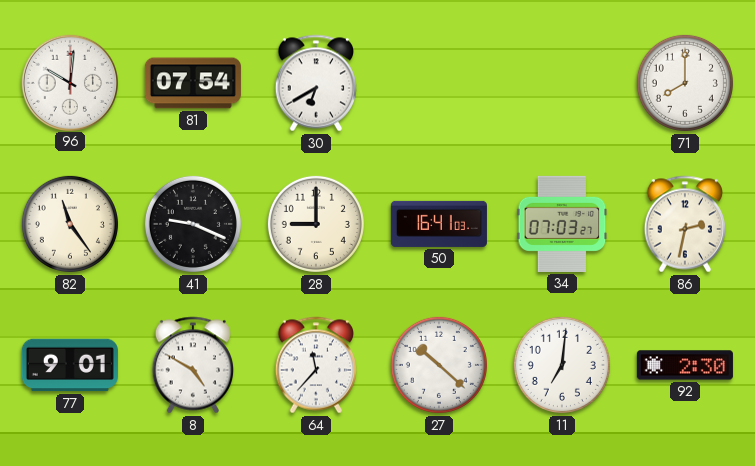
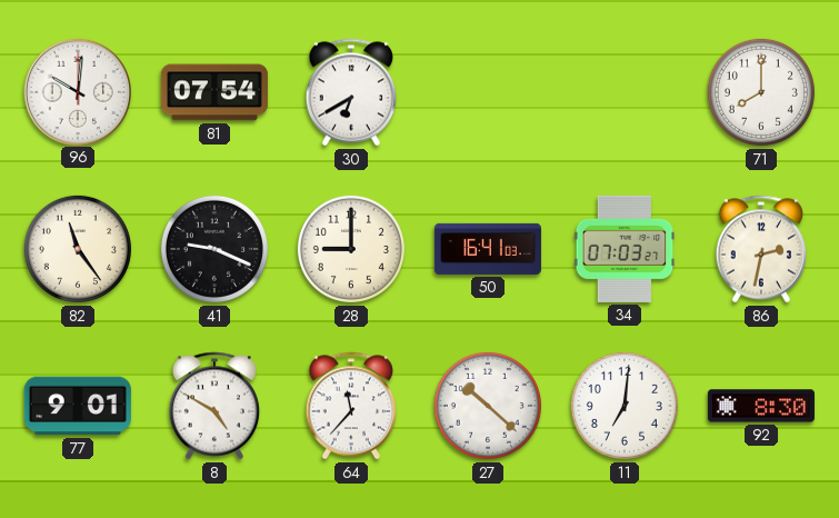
92: 2:30 -> 8:30 (761, 406)
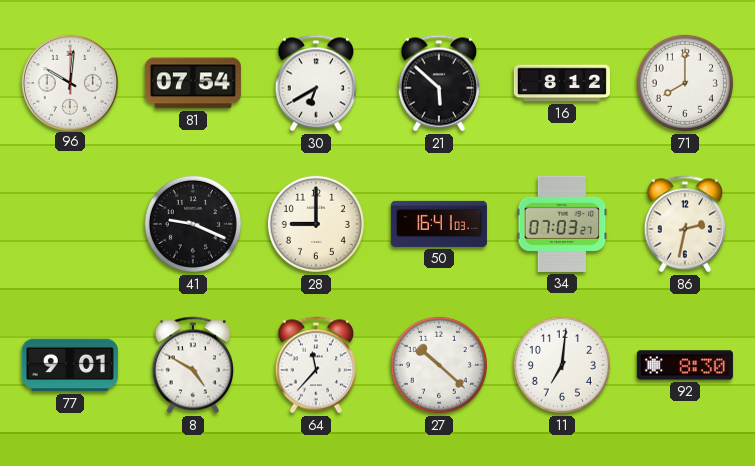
21: none -> 5:52 (438, 83)
16: none -> 8:12 (562, 83)
82: 11:24 -> none (78, 249)
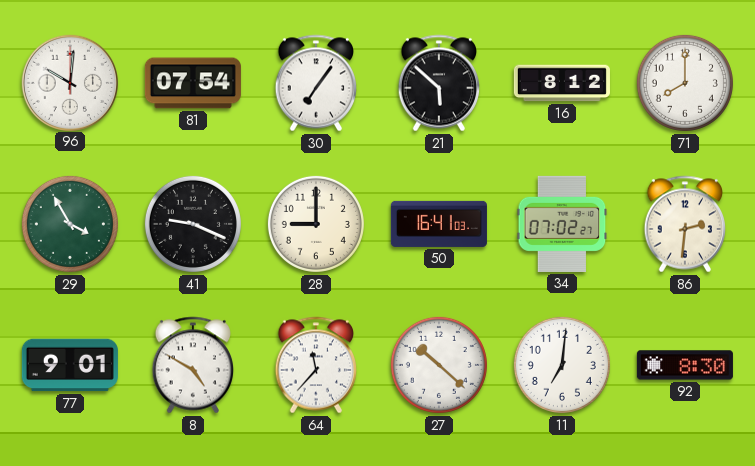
30: 6:40 -> 7:06 (315, 83)
29: none -> 3:55 (70, 224)
34: 07:03 -> 07:02 (562, 224)
86: 2:32 -> 2:31 (684, 224)
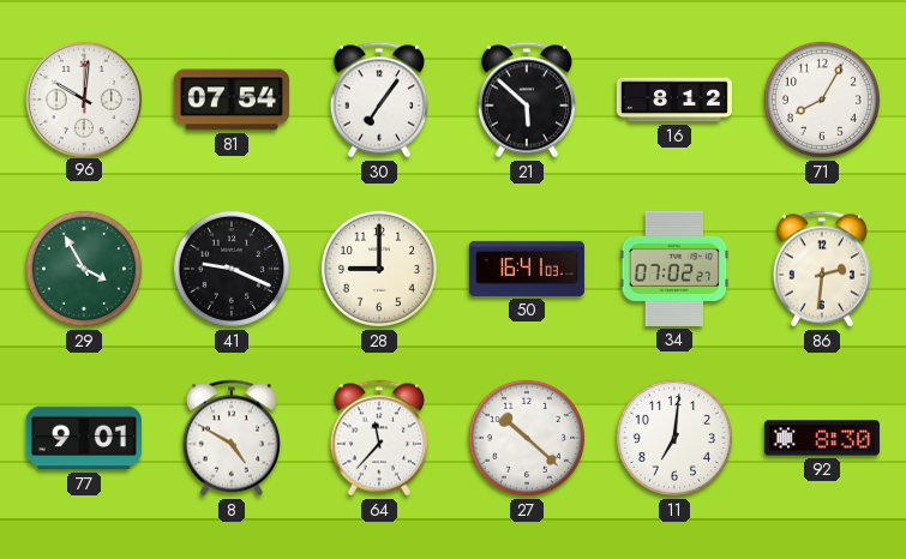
71: 8:00 -> 8:05 (822, 100)
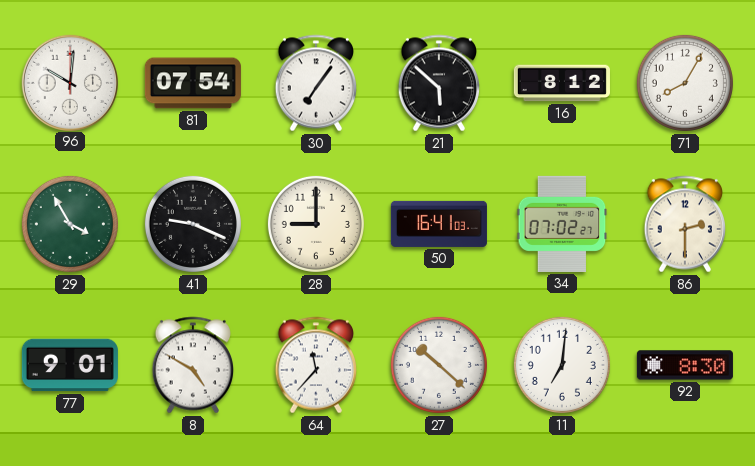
86: 2:31 -> 2:30 (684, 224)
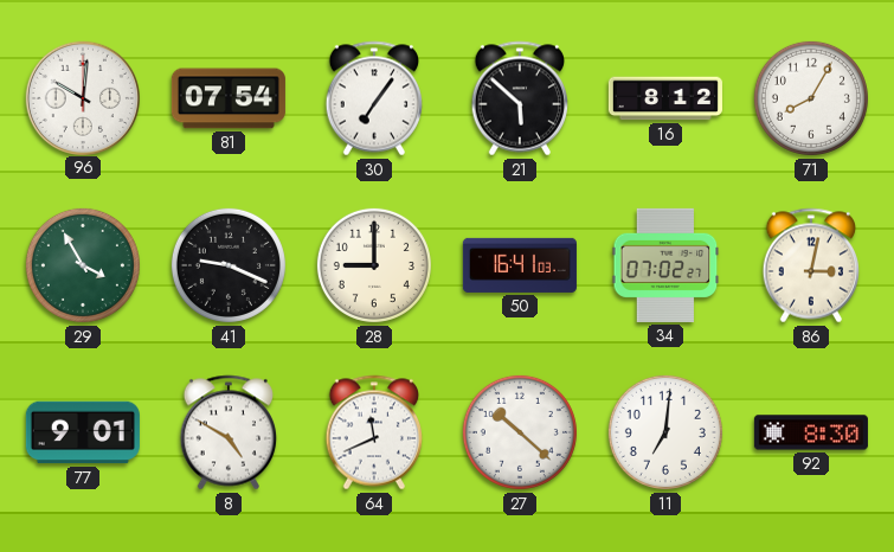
86: 2:30 -> 3:02 (810, 265)
64: 11:37 -> 11:41 (373, 432)
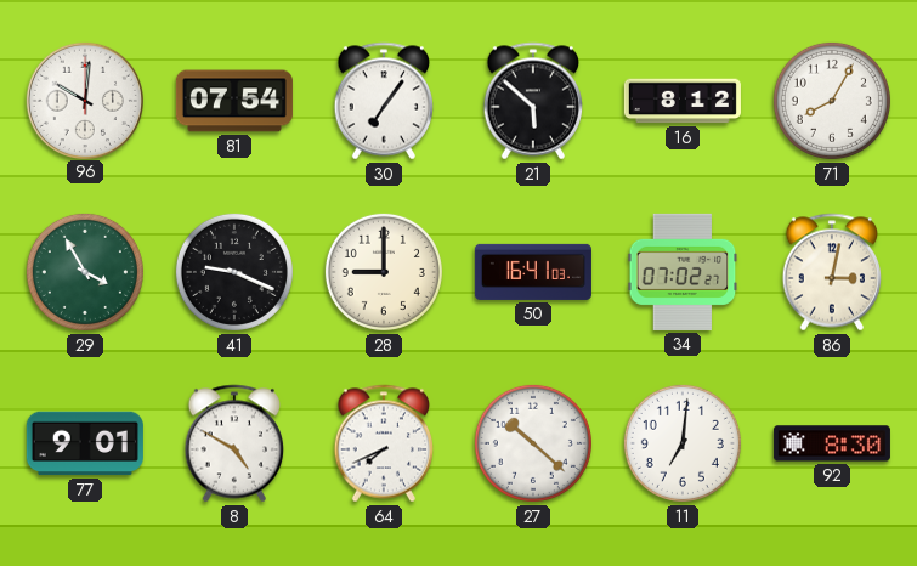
64: 11:41 -> 7:41 (383, 443)
